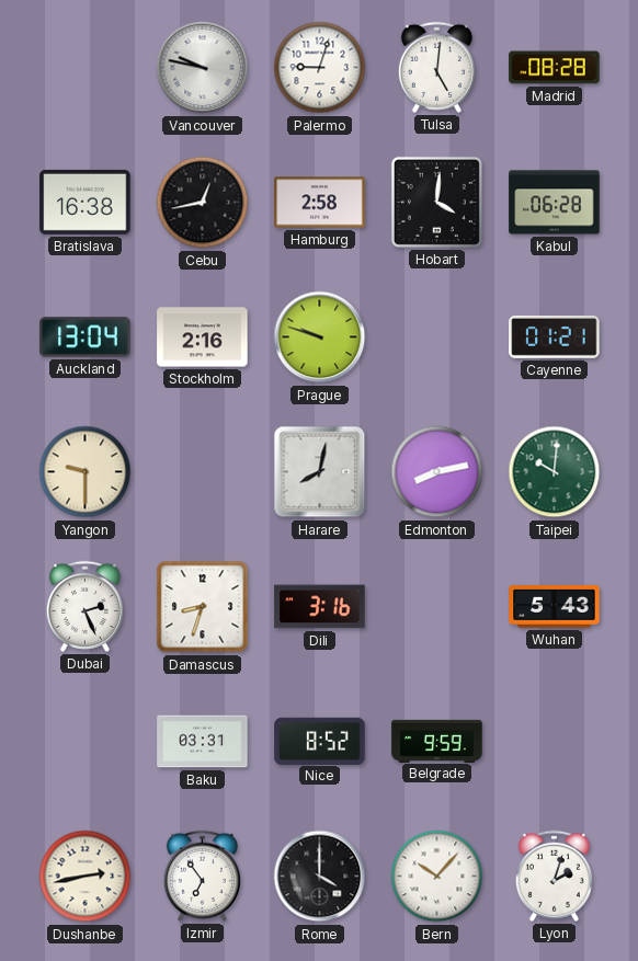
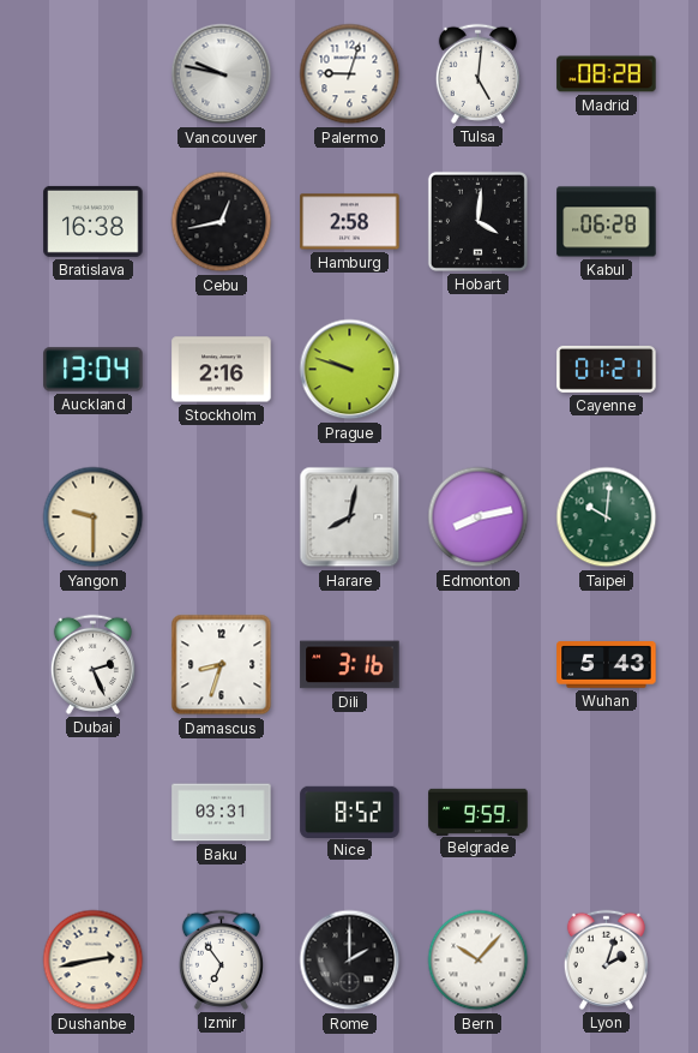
Rome: 4:00 -> 2:00 (350, 961)
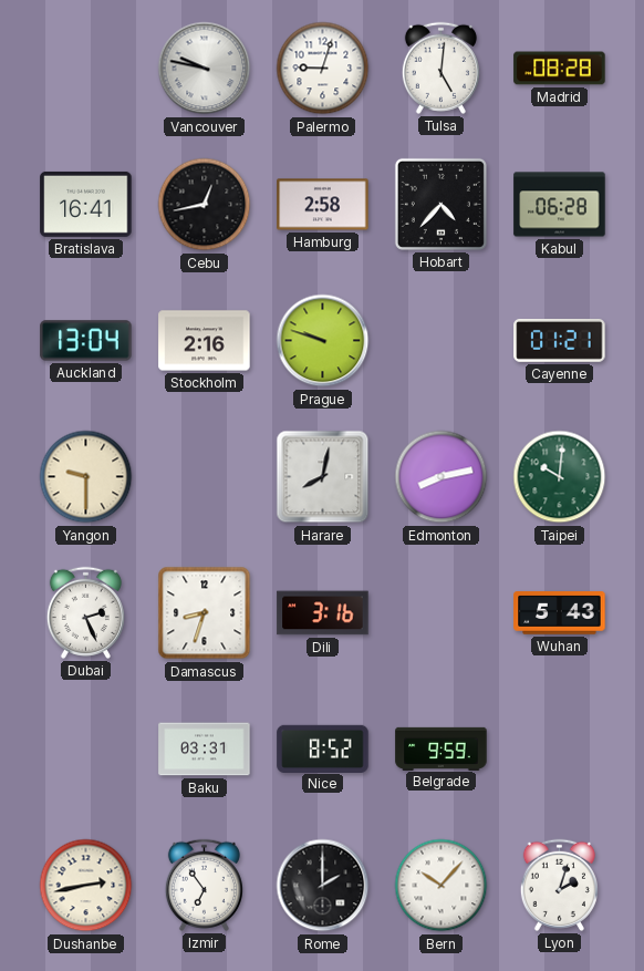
Bratislava: 16:38 -> 16:41 (86, 204)
Hobart: 4:01 -> 4:37 (440, 204)
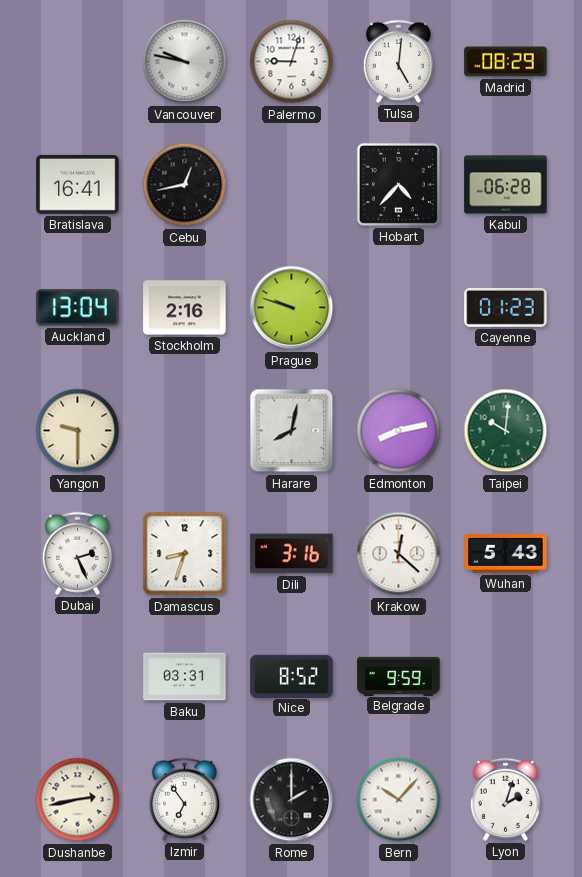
Madrid: 08:28 -> 08:29 (506, 62)
Hamburg: 2:58 -> none (323, 205)
Cayenne: 01:21 -> 01:23 (506, 307)
Krakow: none -> 12:22 (399, 554)
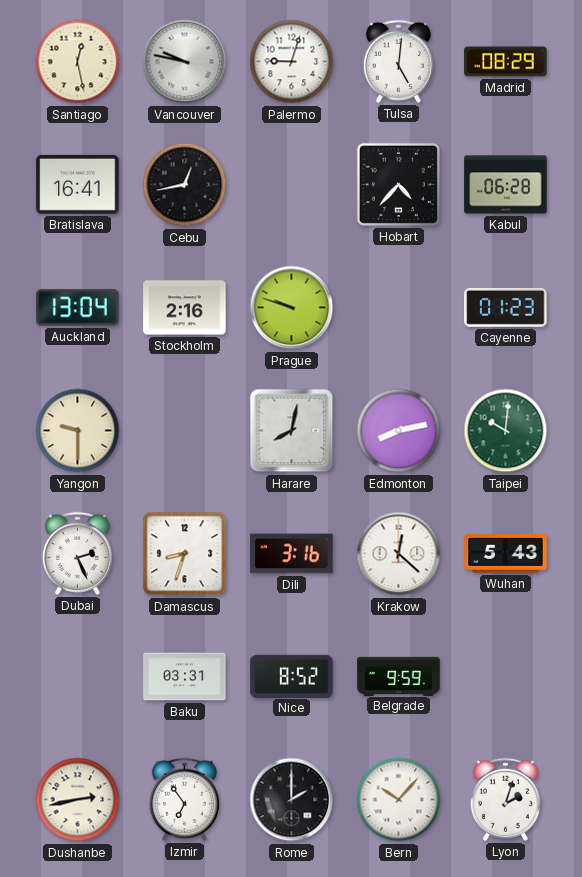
Santiago: none -> 12:28 (78, 62)
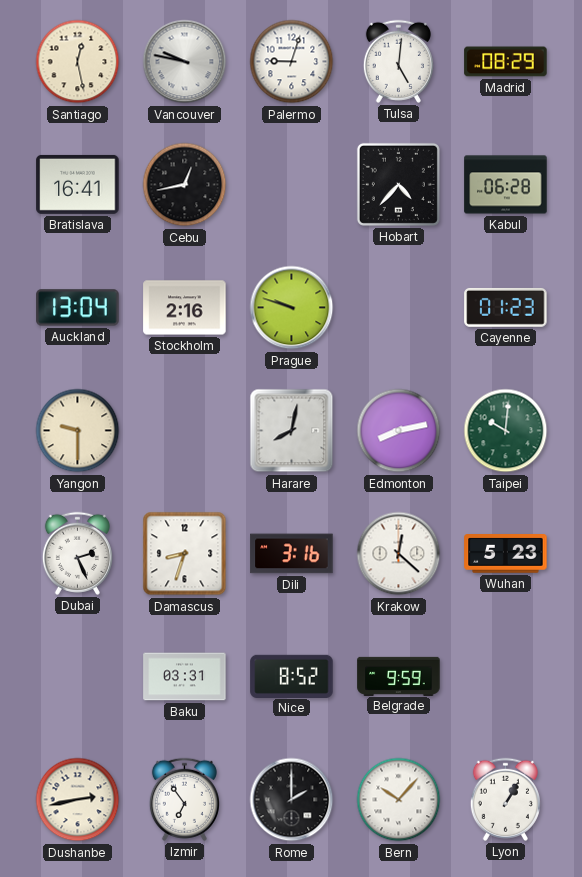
Wuhan: 5:43 -> 5:23 (506, 554)
Lyon: 2:03 -> 1:05 (505, 799)
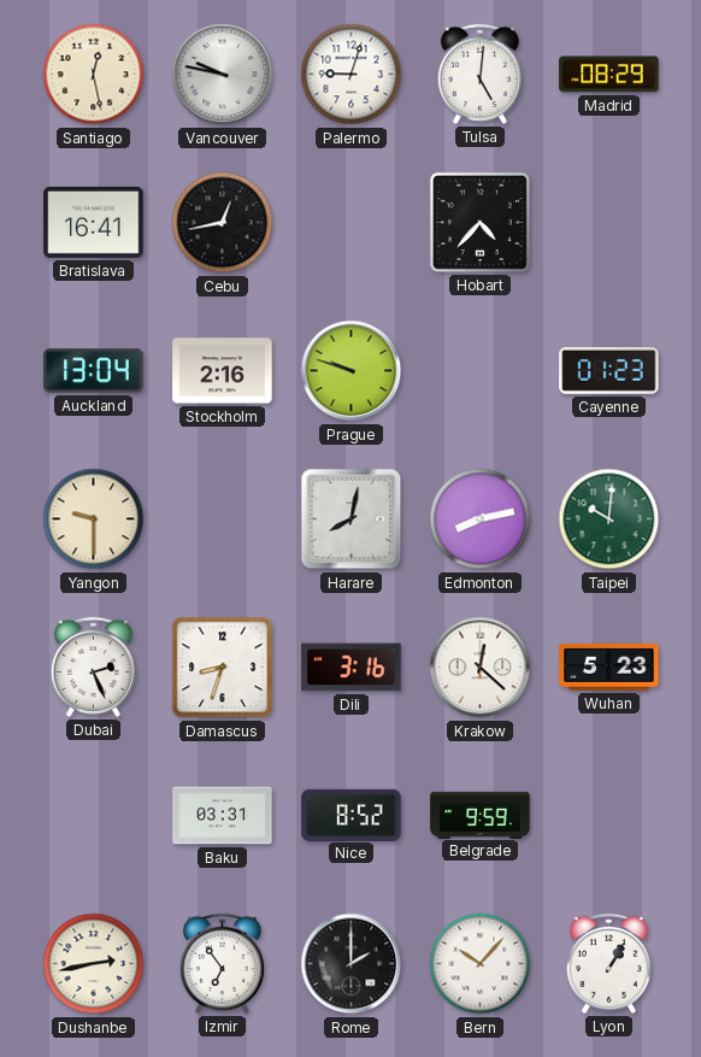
Kabul: 06:28 -> none (506, 185)
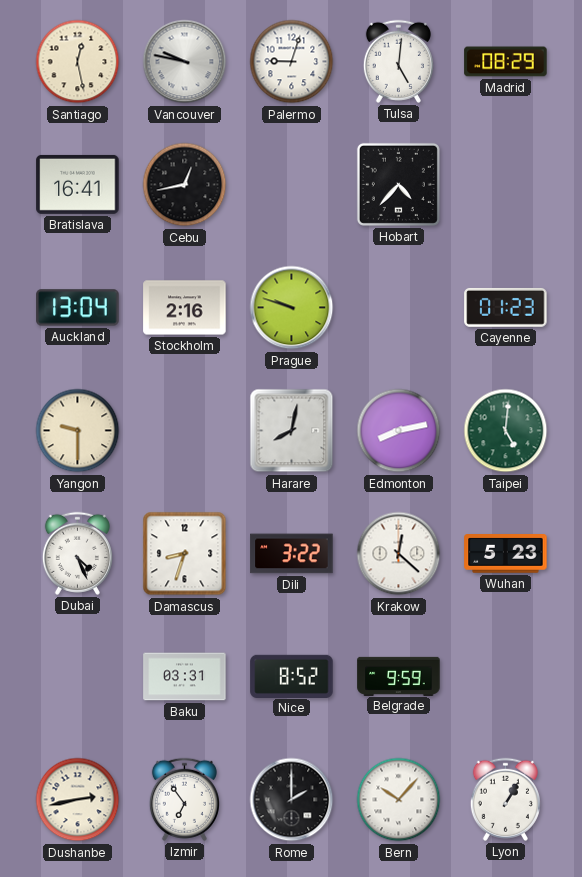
Taipei: 10:01 -> 5:01 (506, 431)
Dubai: 2:26 -> 4:26 (77, 553)
Dili: 3:16 -> 3:22 (292, 554)
